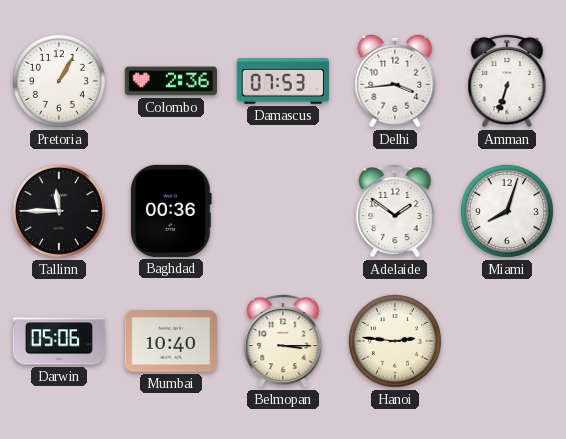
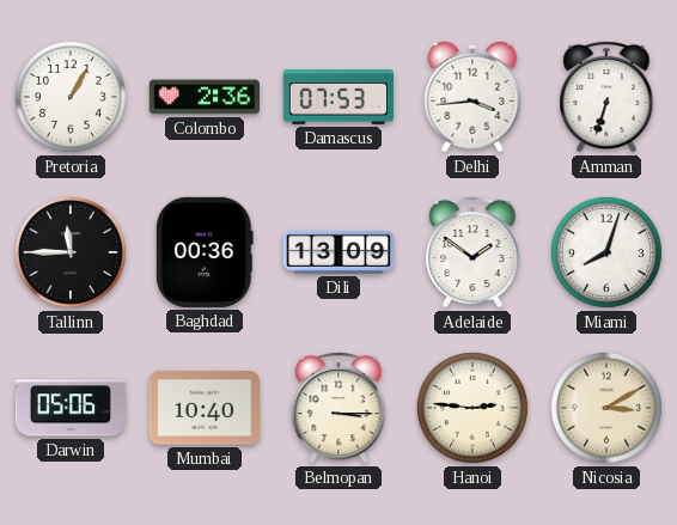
Dili: none -> 13:09 (337, 252)
Nicosia: none -> 3:10 (606, 408)
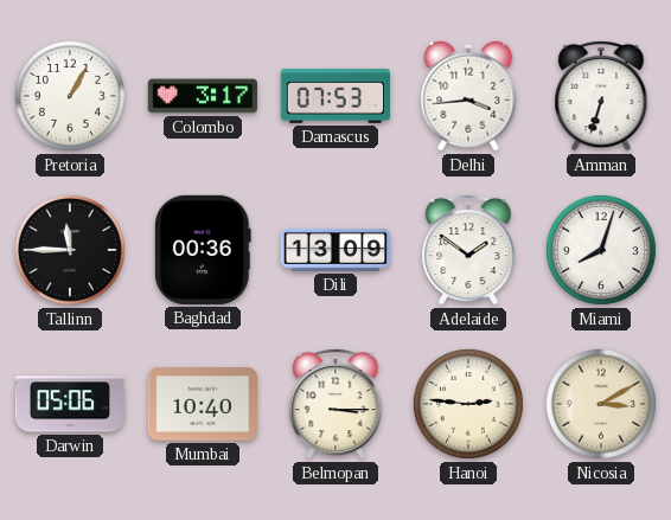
Colombo: 2:36 -> 3:17 (203, 96)
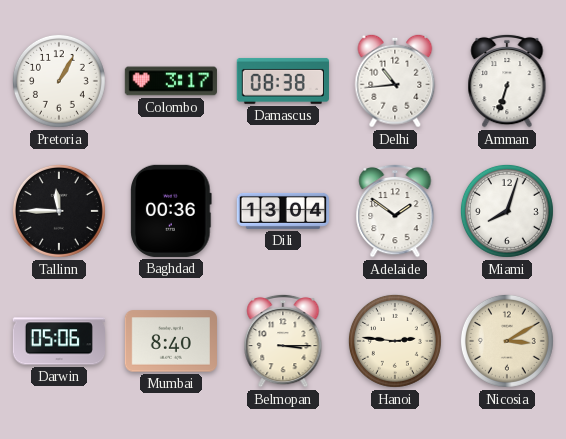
Damascus: 07:53 -> 08:38 (283, 81)
Delhi: 3:44 -> 10:44 (395, 81)
Dili: 13:09 -> 13:04 (282, 211)
Mumbai: 10:40 -> 8:40 (170, 341)
